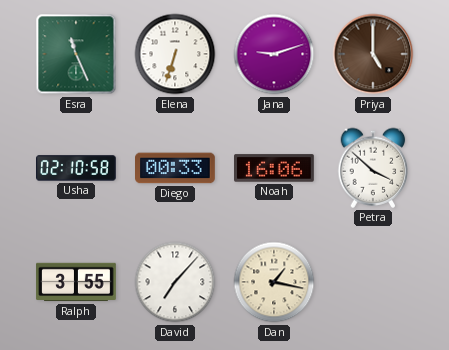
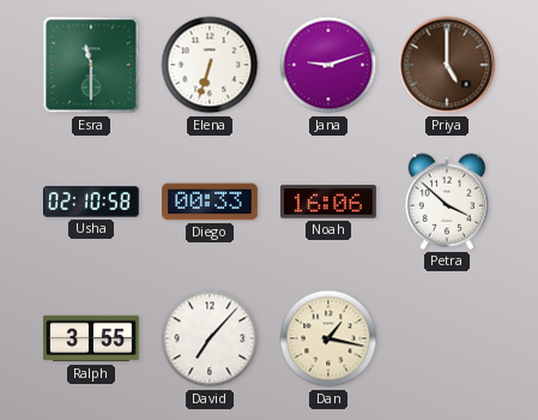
Esra: 11:26 -> 11:30 (91, 65)
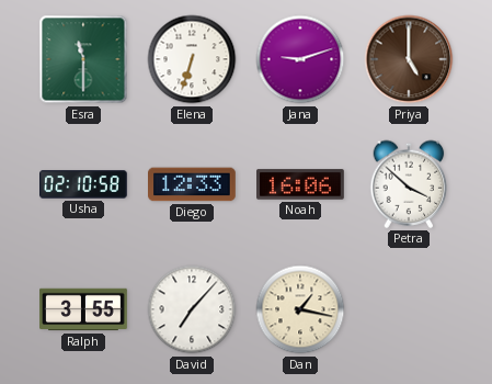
Diego: 00:33 -> 12:33 (193, 184)
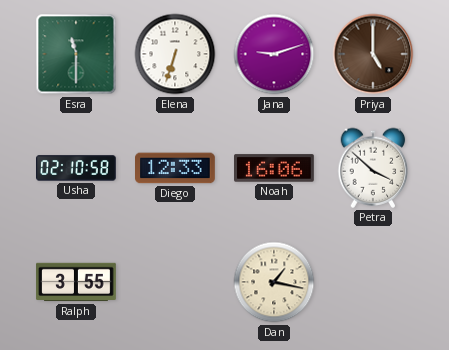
David: 7:07 -> none (192, 309)
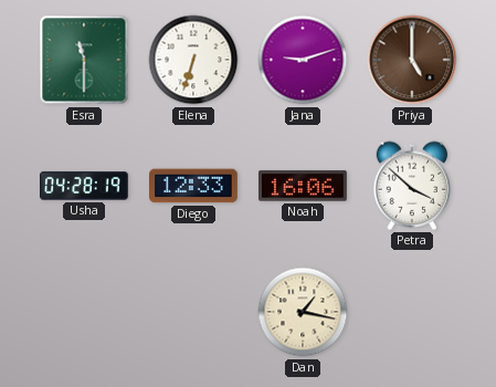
Usha: 02:10 -> 04:28 (85, 186)
Ralph: 3:55 -> none (76, 282)
